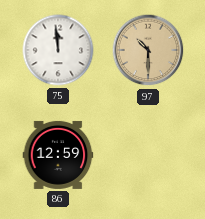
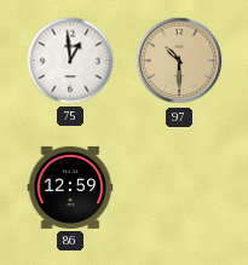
75: 11:59 -> 12:59 (70, 61)
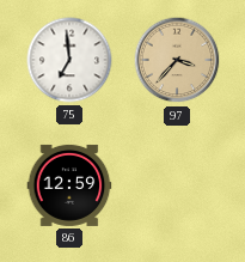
75: 12:59 -> 6:59 (69, 60)
97: 10:30 -> 3:37 (177, 60)
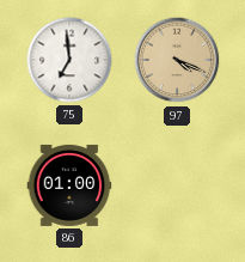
97: 3:37 -> 4:19 (177, 60)
86: 12:59 -> 01:00 (69, 185)
